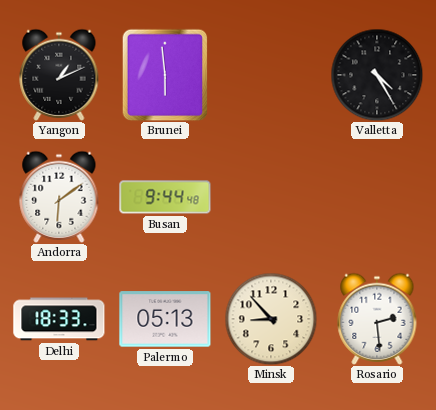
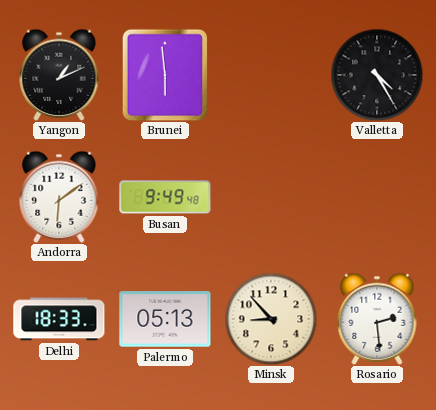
Busan: 9:44 -> 9:49 (165, 197)
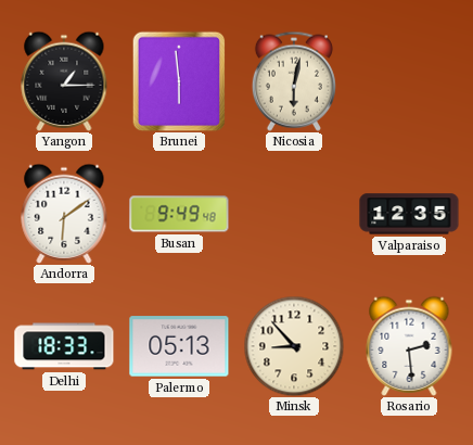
Yangon: 1:11 -> 1:15 (64, 81)
Nicosia: none -> 6:02 (294, 81)
Valletta: 4:25 -> none (377, 75)
Valparaiso: none -> 12:35 (409, 214)
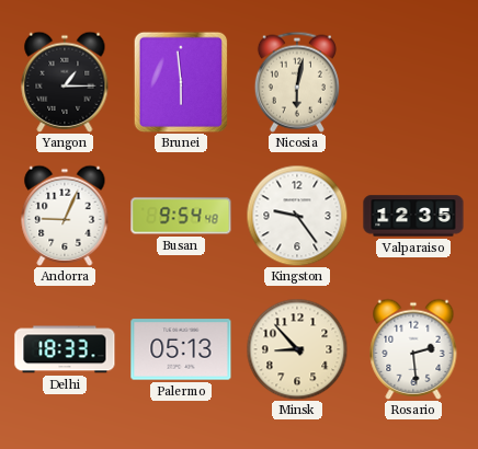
Andorra: 6:09 -> 9:04 (65, 216)
Busan: 9:49 -> 9:54 (181, 216)
Kingston: none -> 9:24 (297, 216)
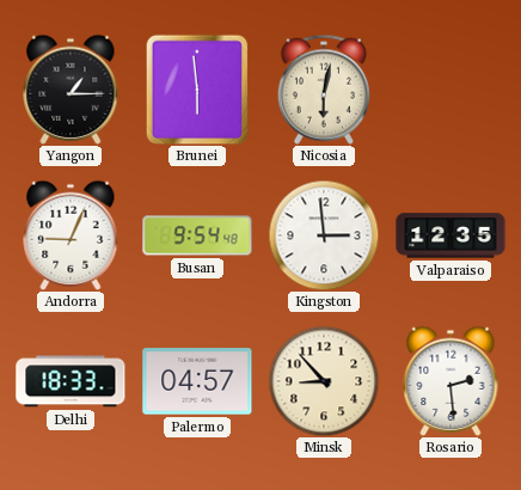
Kingston: 9:24 -> 2:59 (324, 235)
Palermo: 05:13 -> 04:57 (197, 381)
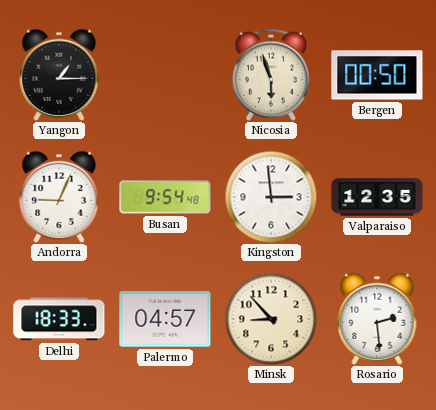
Brunei: 5:59 -> none (197, 90)
Nicosia: 6:02 -> 5:57 (271, 75)
Bergen: none -> 00:50 (377, 75)
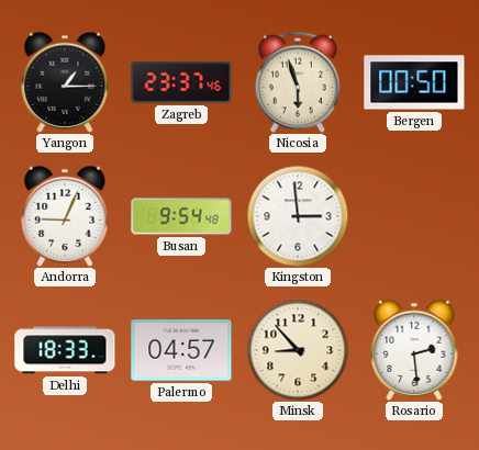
Zagreb: none -> 23:37 (181, 82)
Valparaiso: 12:35 -> none (377, 197)
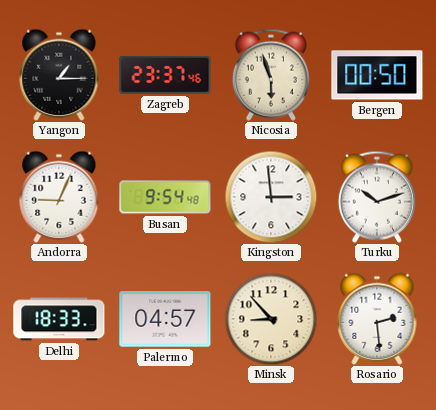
Turku: none -> 10:12 (377, 197)
